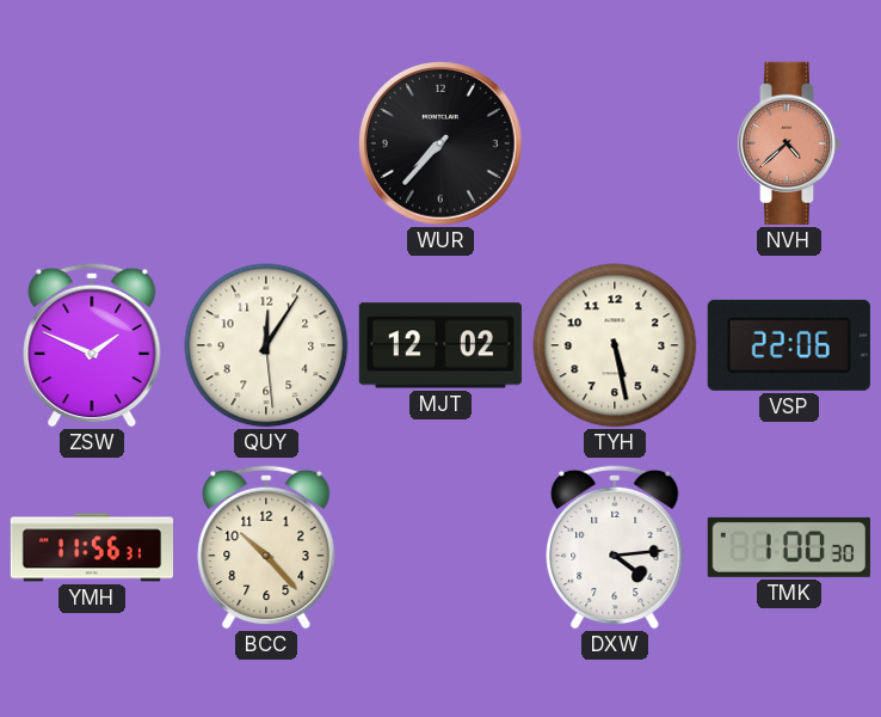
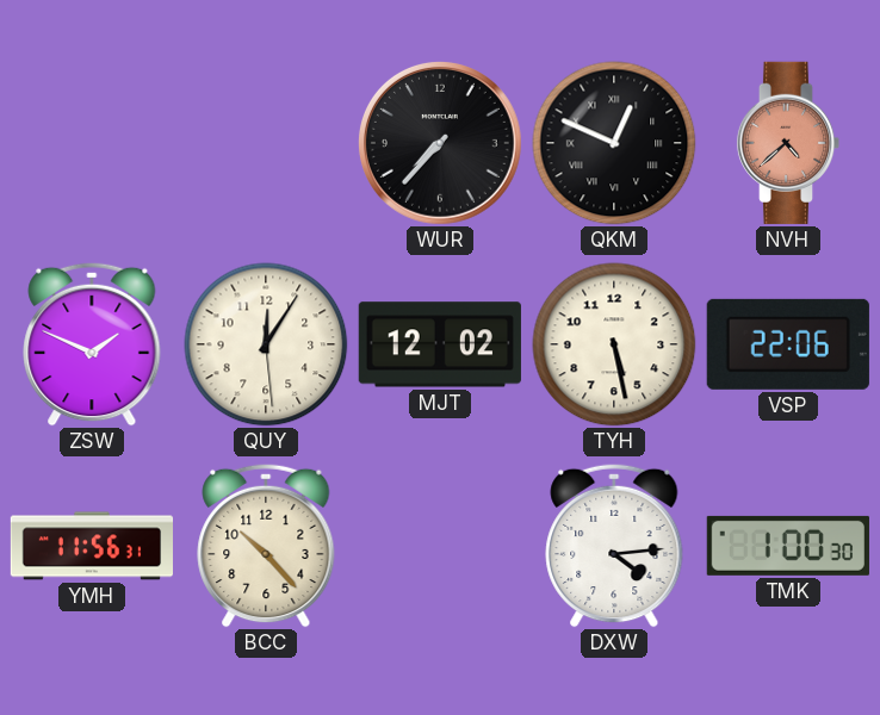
QKM: none -> 12:49 (614, 143)
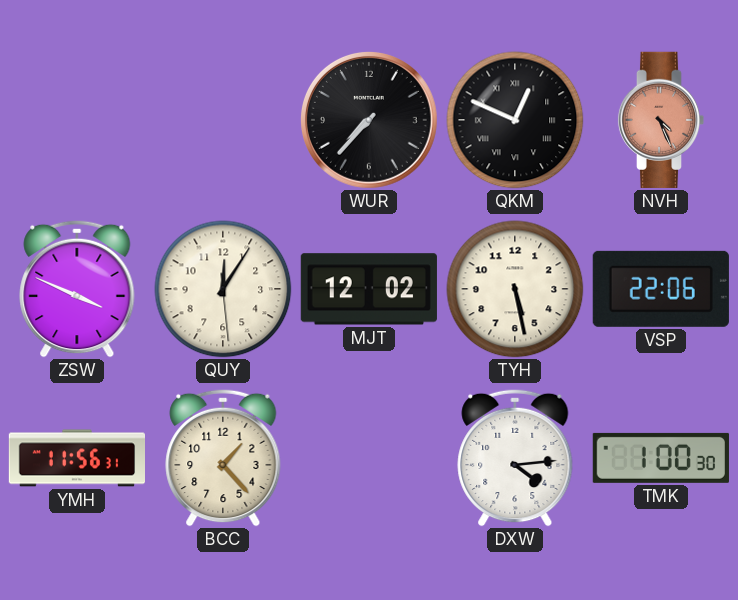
NVH: 4:38 -> 4:26 (661, 120)
ZSW: 1:49 -> 3:49 (77, 289)
BCC: 10:23 -> 1:23 (223, 458)
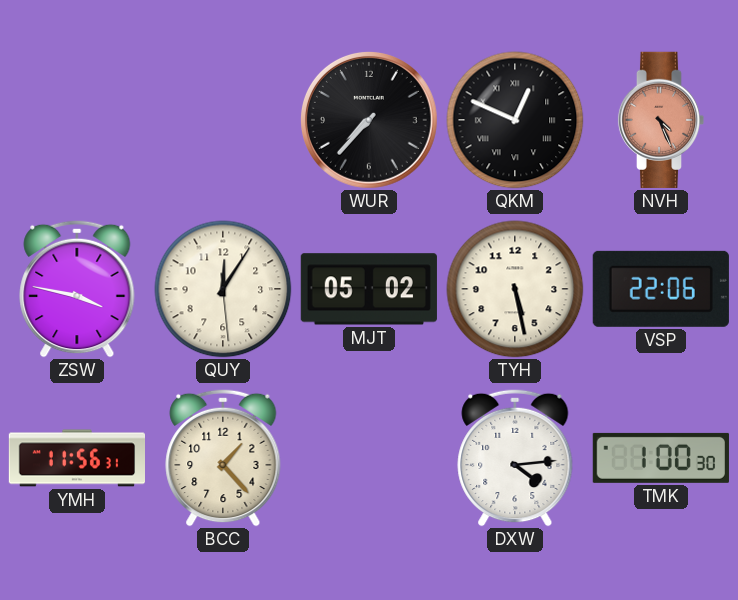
ZSW: 3:49 -> 3:47 (77, 289)
MJT: 12:02 -> 05:02 (369, 289)
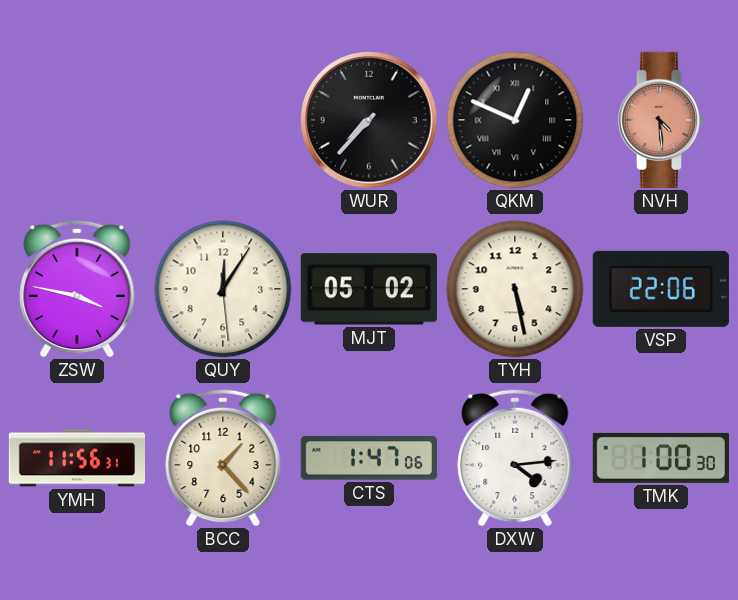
NVH: 4:26 -> 4:29 (661, 120)
CTS: none -> 1:47 (369, 458)
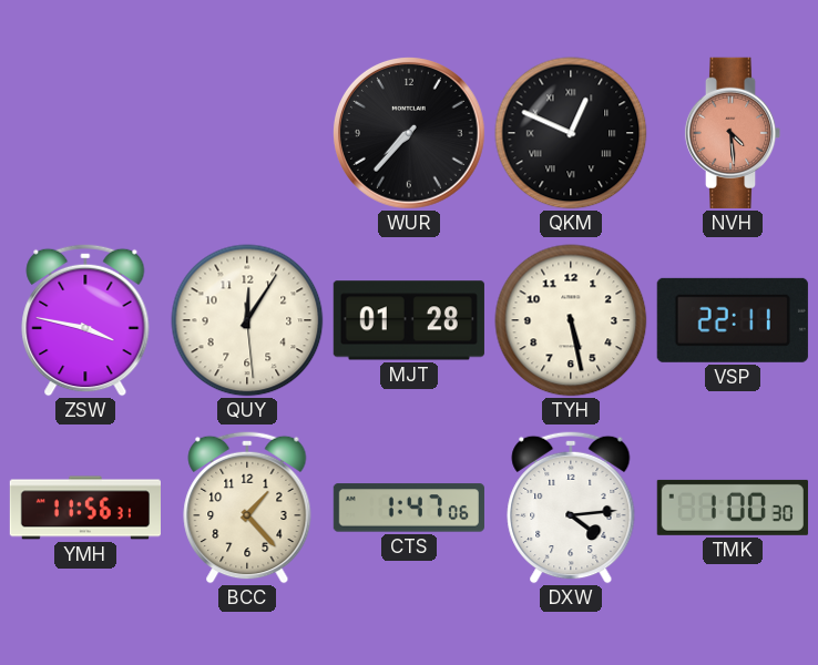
MJT: 05:02 -> 01:28 (409, 320)
VSP: 22:06 -> 22:11 (733, 320)
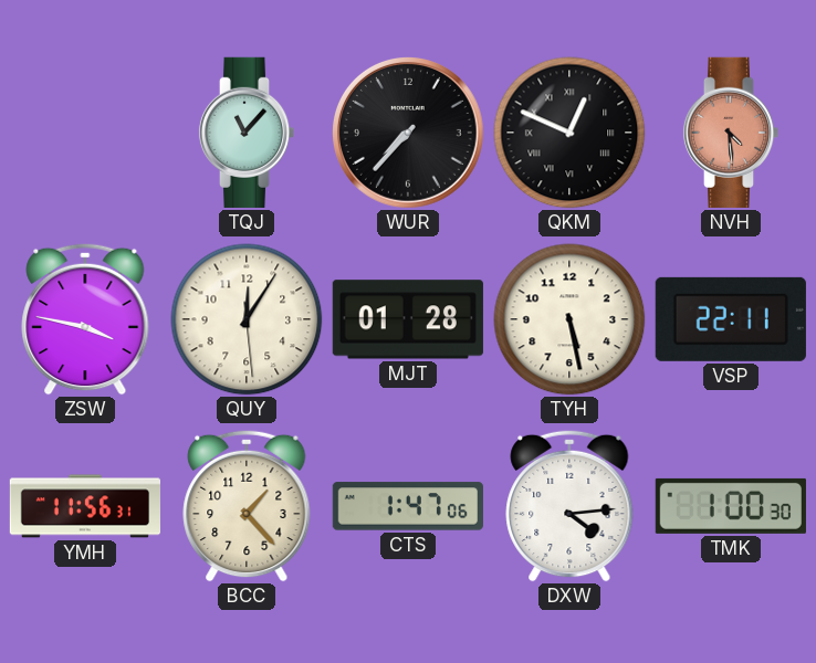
TQJ: none -> 11:07 (247, 133)
